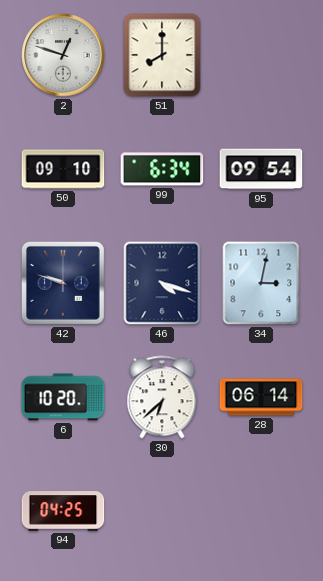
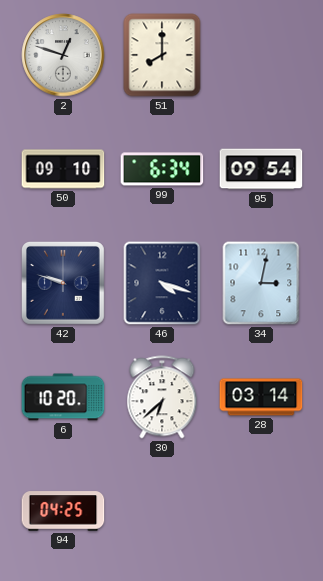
28: 06:14 -> 03:14 (261, 397)
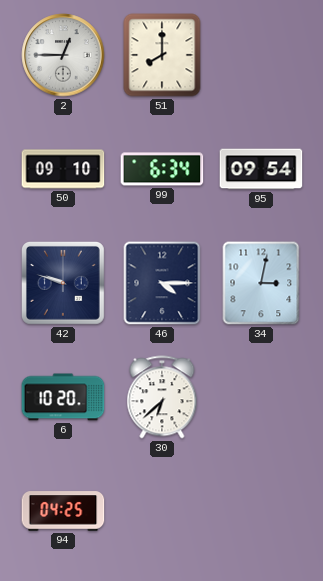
2: 12:48 -> 12:45 (63, 55)
46: 4:18 -> 4:15 (162, 283)
28: 03:14 -> none (261, 397)
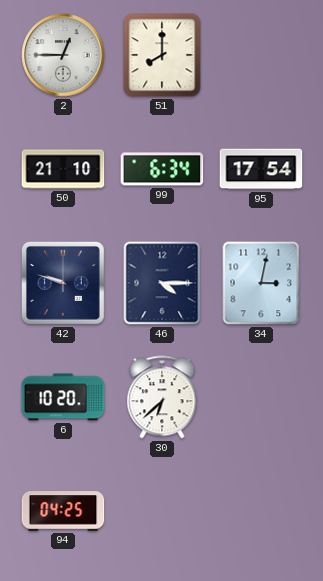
50: 09:10 -> 21:10 (63, 169)
95: 09:54 -> 17:54 (261, 169)
